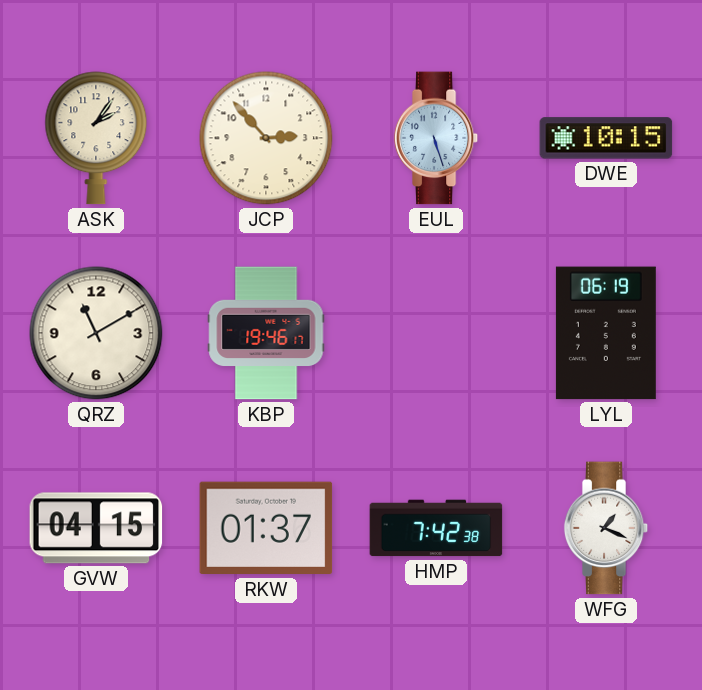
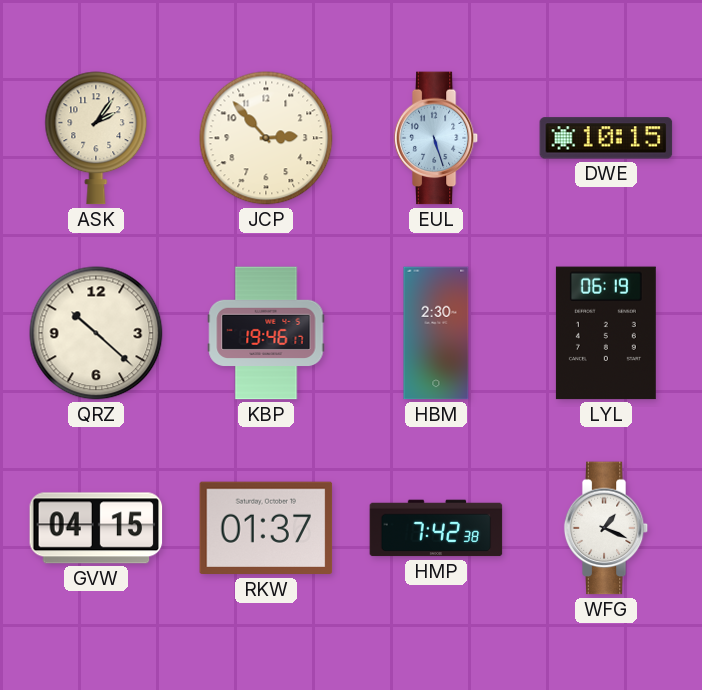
QRZ: 11:10 -> 10:22 (96, 333)
HBM: none -> 2:30 (436, 333)
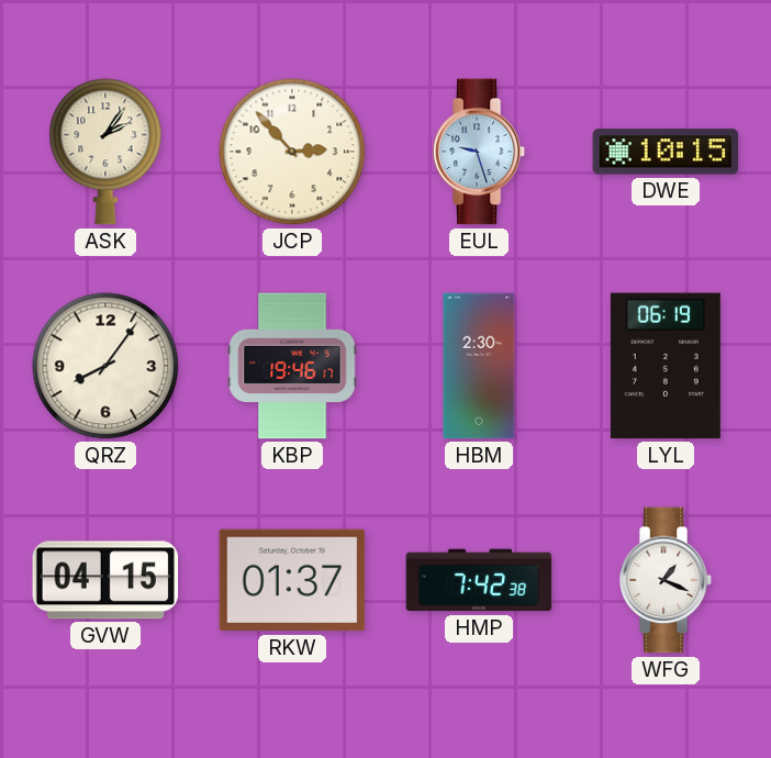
EUL: 5:27 -> 9:27 (479, 152)
QRZ: 10:22 -> 8:06 (105, 366)
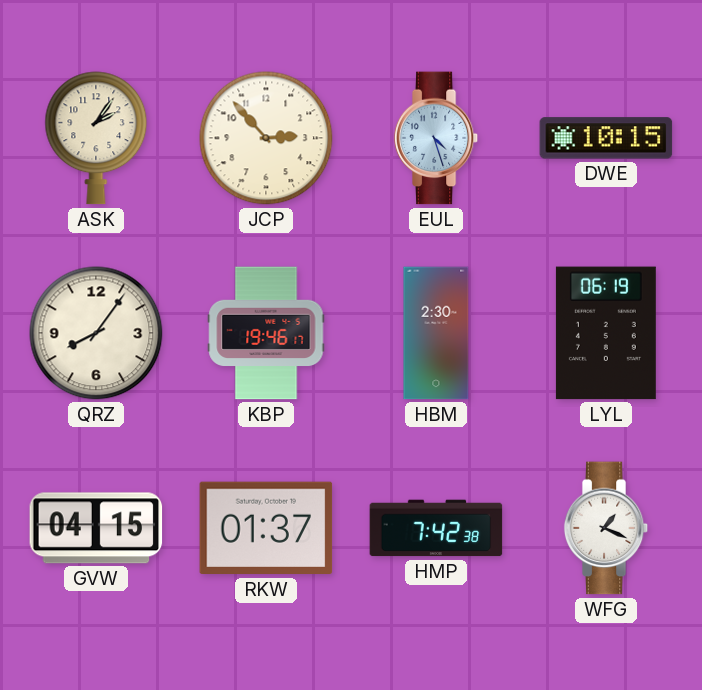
EUL: 9:27 -> 4:27 (436, 138)
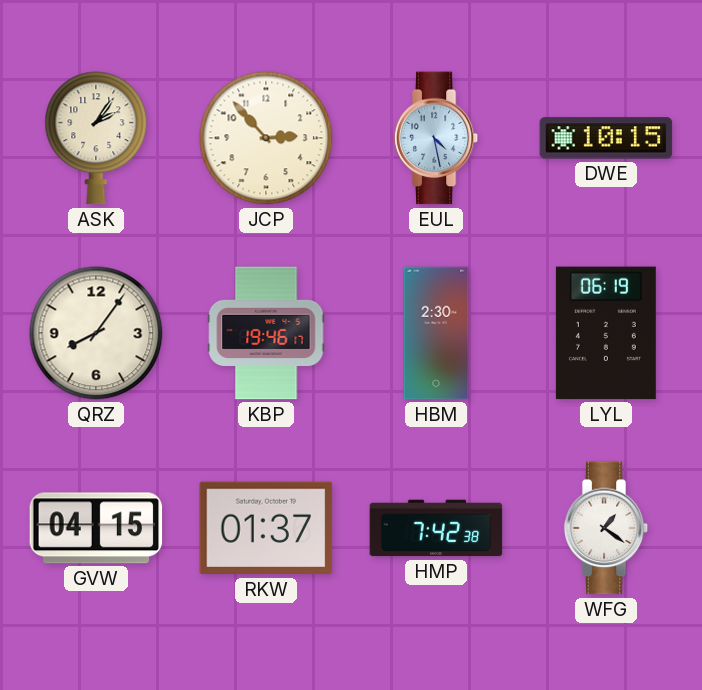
EUL: 4:27 -> 4:28 (436, 138)
WFG: 1:19 -> 1:21 (606, 528)
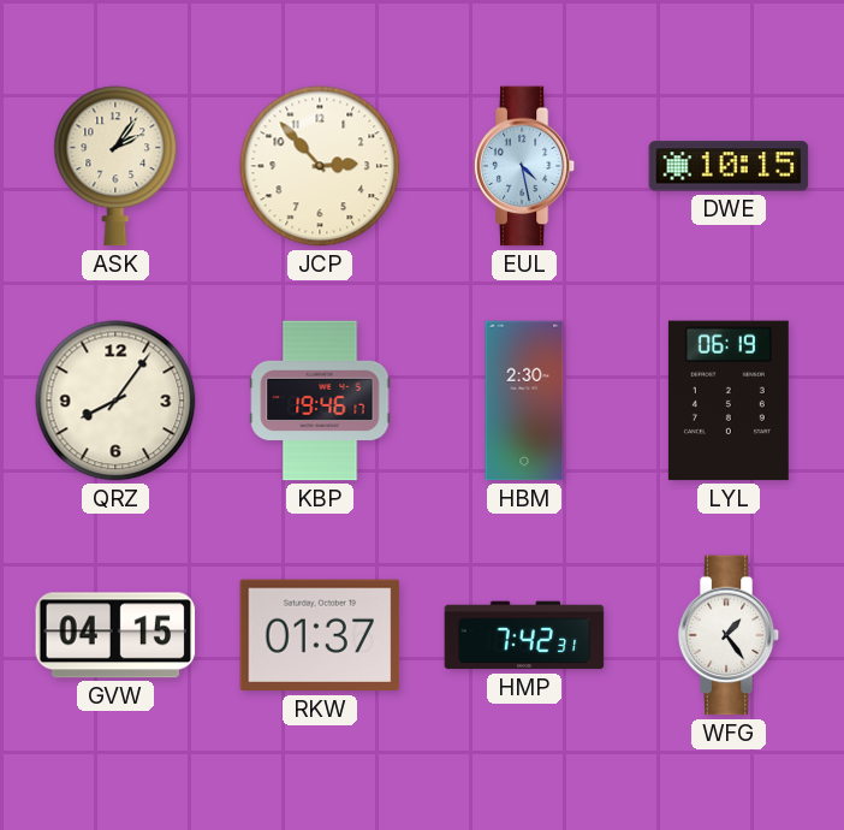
HMP: 7:42:38 -> 7:42:31 (524, 635)
WFG: 1:21 -> 1:24 (729, 635)
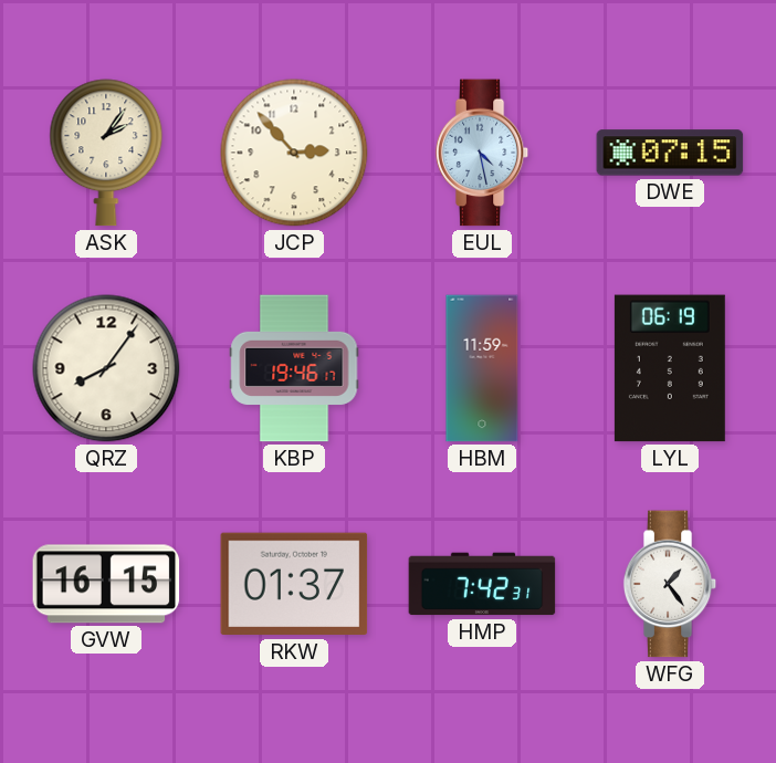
DWE: 10:15 -> 07:15 (670, 153)
HBM: 2:30 -> 11:59 (482, 368)
GVW: 04:15 -> 16:15 (106, 584)
